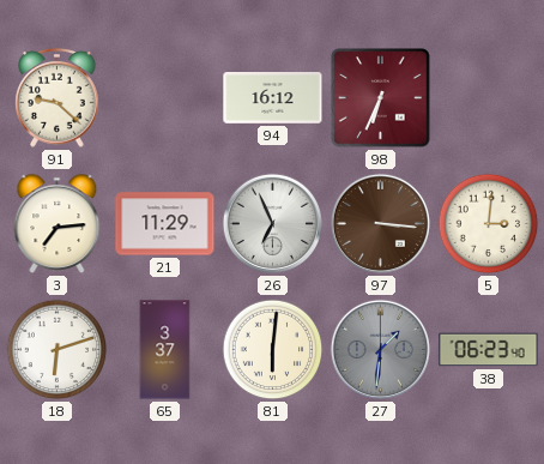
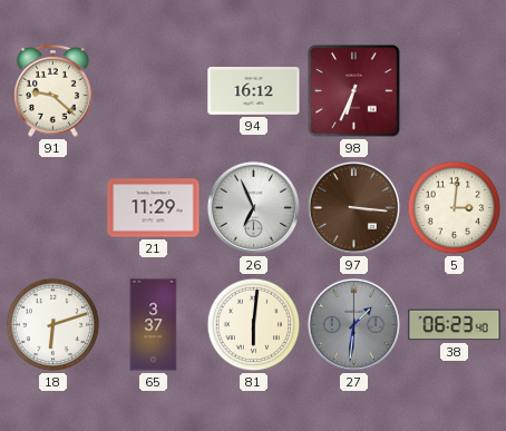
3: 7:14 -> none (58, 224)
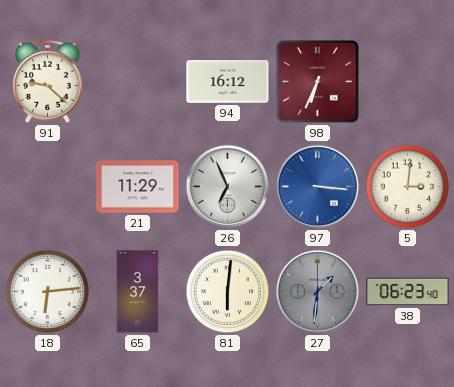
97 dial: brown -> blue (317, 186)
18: 6:12 -> 6:14 (48, 292)
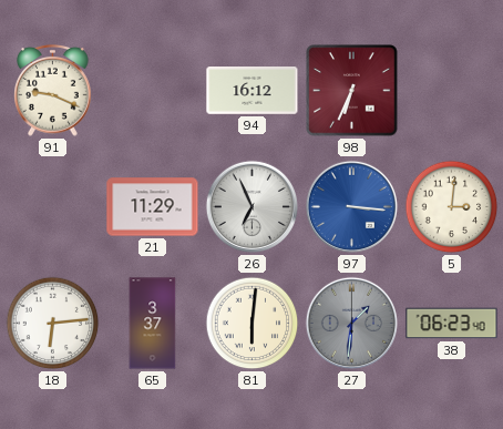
91: 9:22 -> 9:19 (53, 90)
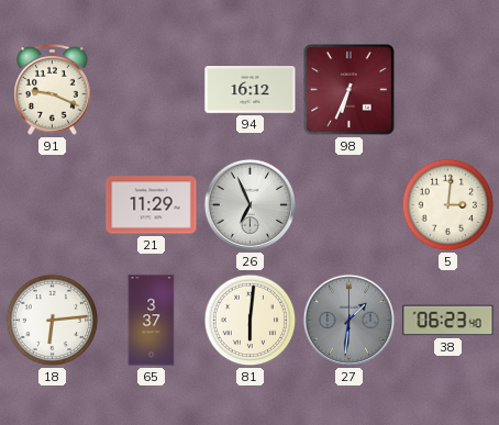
97: 3:16 -> none (351, 206)
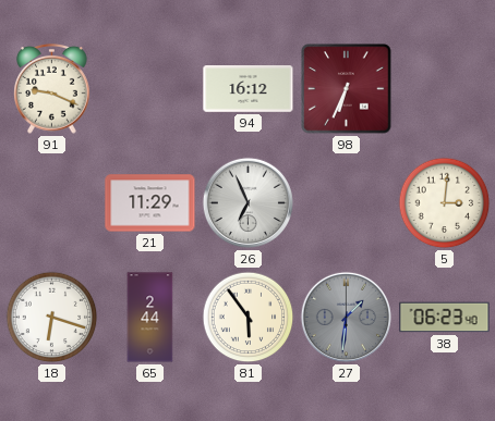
18: 6:14 -> 6:18 (52, 318)
65: 3:37 -> 2:44 (150, 318)
81: 6:01 -> 5:54 (249, 318)
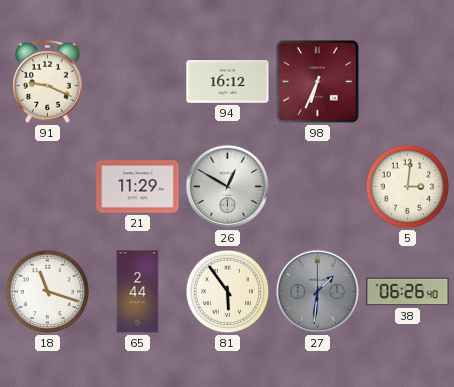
26: 6:56 -> 12:50 (227, 186)
18: 6:18 -> 11:18 (48, 292)
38: 06:23 -> 06:26 (408, 292)
